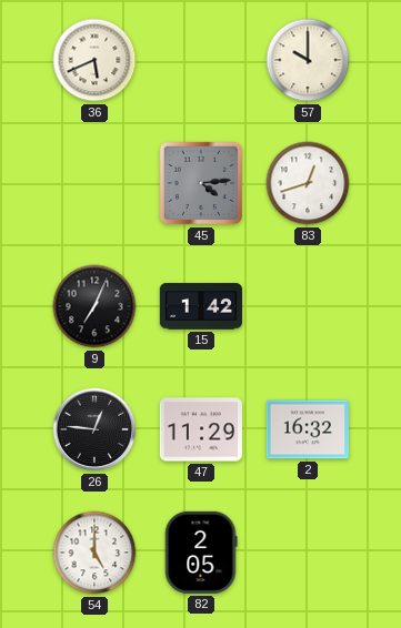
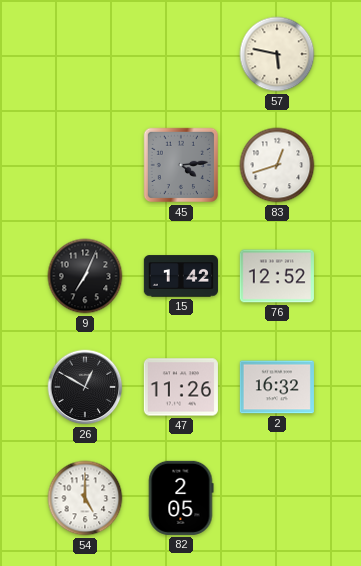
36: 5:41 -> none (94, 60)
57: 10:00 -> 5:47 (277, 54)
76: none -> 12:52 (277, 276)
26: 12:46 -> 12:50 (85, 387)
47: 11:29 -> 11:26 (181, 387)
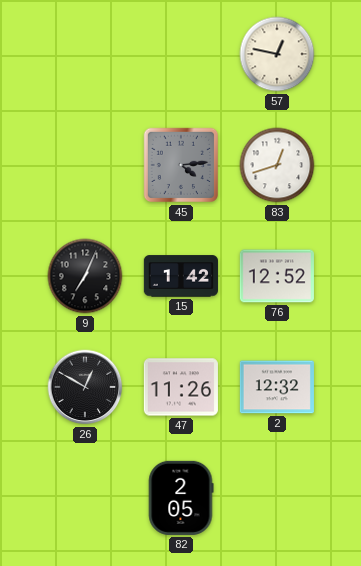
57: 5:47 -> 12:47 (277, 54)
2: 16:32 -> 12:32 (277, 387)
54: 5:00 -> none (85, 498)
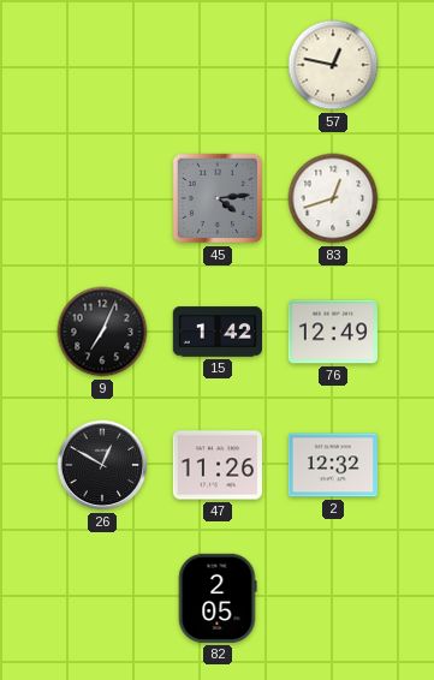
76: 12:52 -> 12:49 (333, 332)
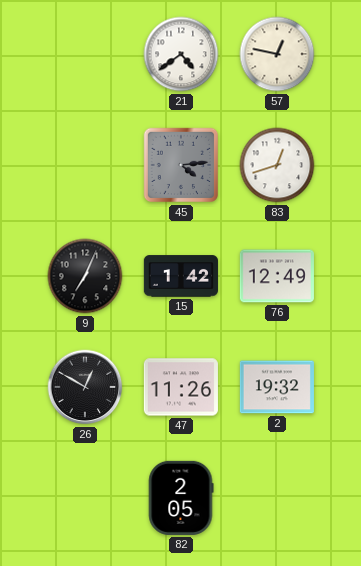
21: none -> 4:39 (181, 54)
2: 12:32 -> 19:32 (277, 387)
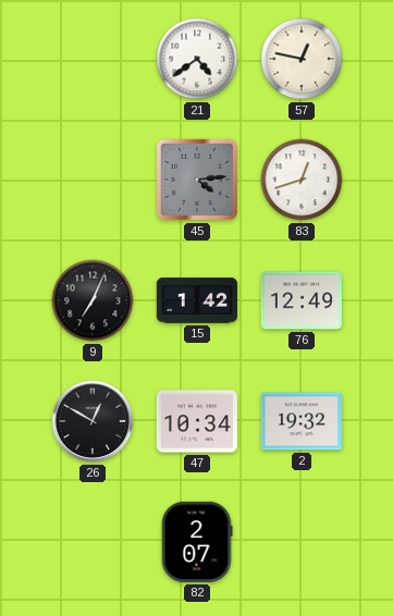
47: 11:26 -> 10:34 (197, 421)
82: 2:05 -> 2:07 (197, 542)
